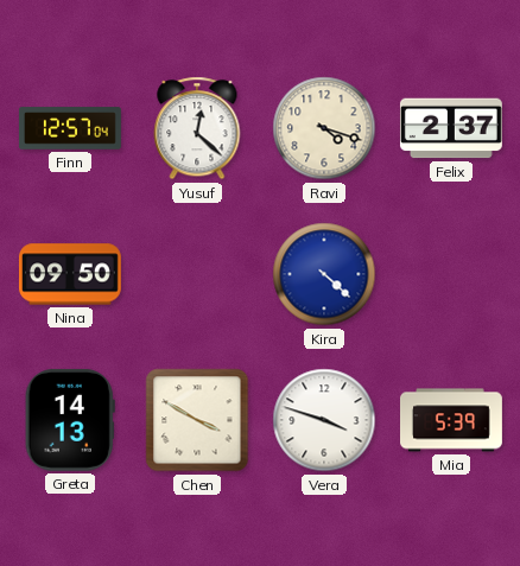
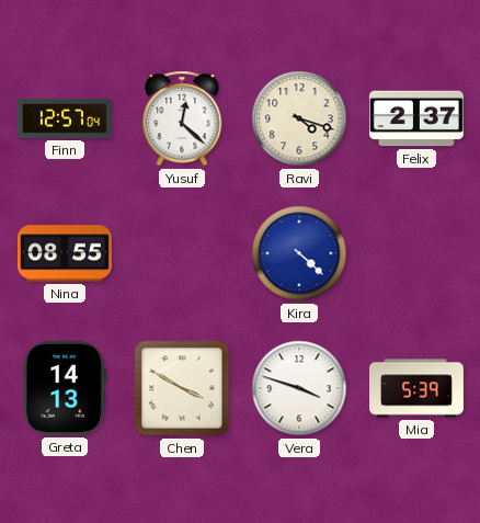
Nina: 09:50 -> 08:55 (65, 253)
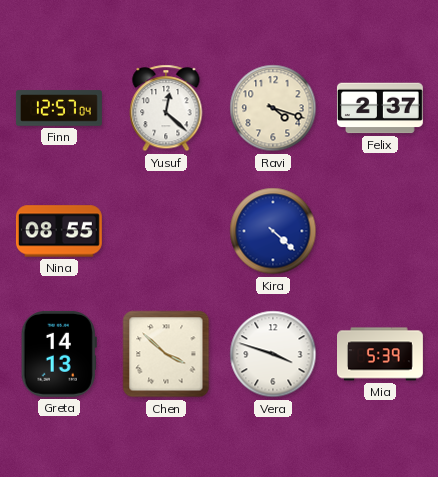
Chen: 3:50 -> 3:52 (166, 354)
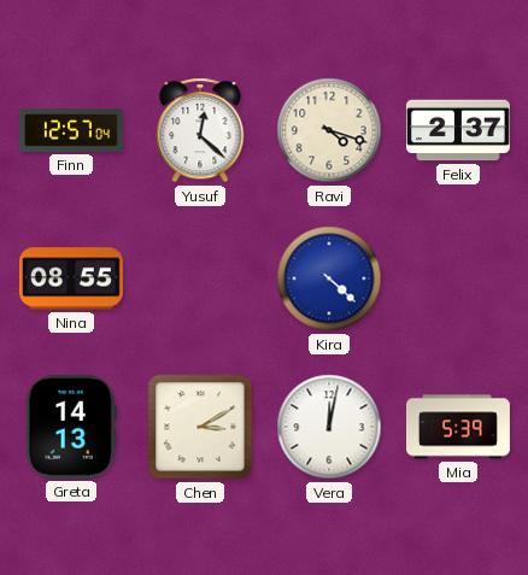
Chen: 3:52 -> 3:10 (200, 427)
Vera: 3:48 -> 12:02 (329, 427)
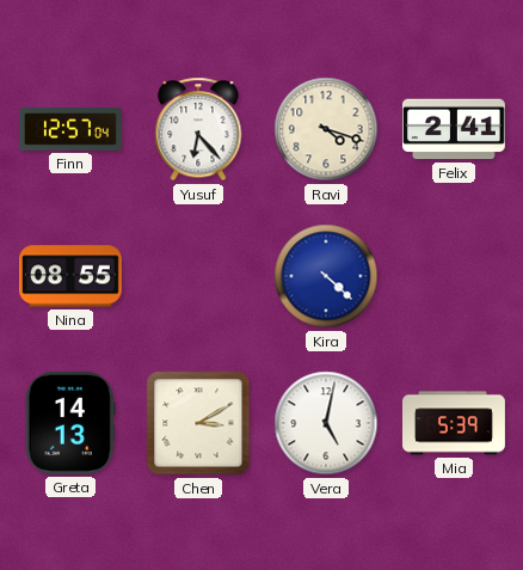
Yusuf: 12:22 -> 6:23 (198, 129)
Felix: 2:37 -> 2:41 (454, 129)
Vera: 12:02 -> 5:02 (326, 423)
